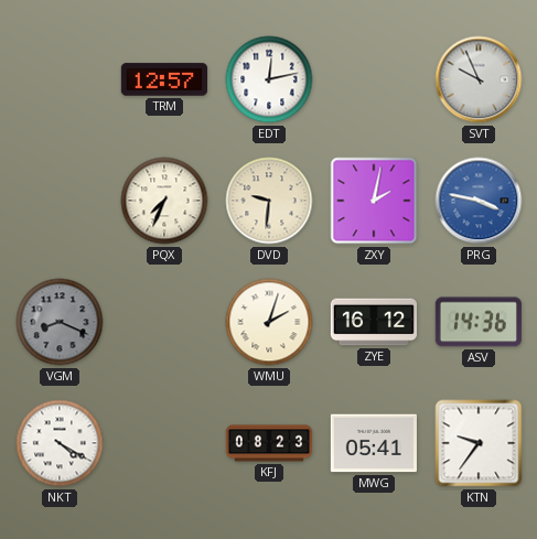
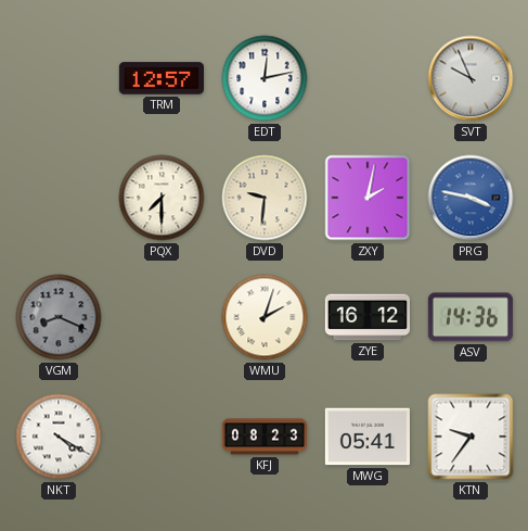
PQX: 7:34 -> 7:30 (162, 198)
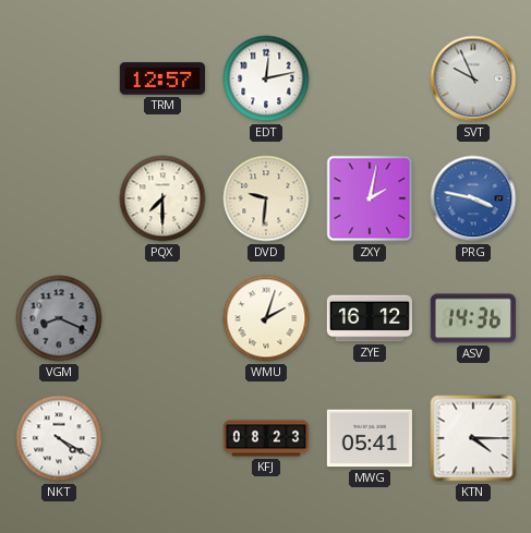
KTN: 9:36 -> 4:15 (473, 438)
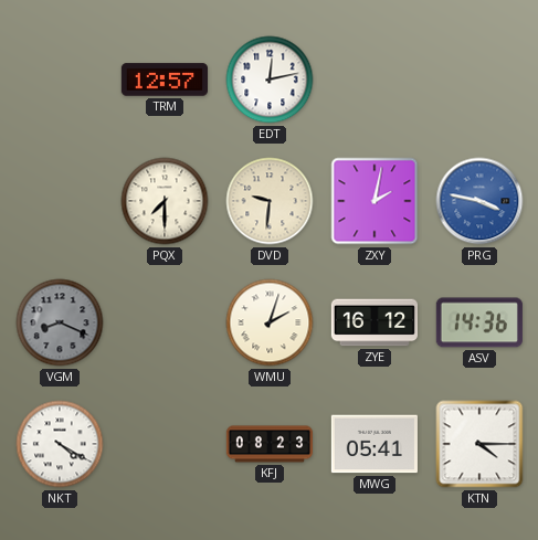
SVT: 9:56 -> none (473, 78)
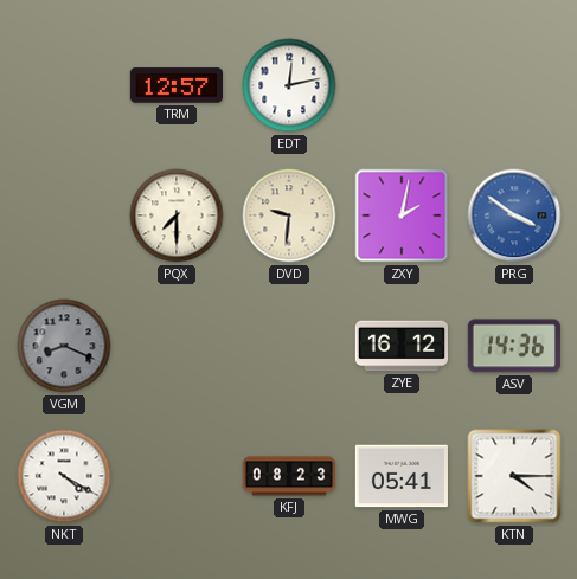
PRG: 3:47 -> 3:51 (514, 215)
WMU: 2:03 -> none (270, 322)
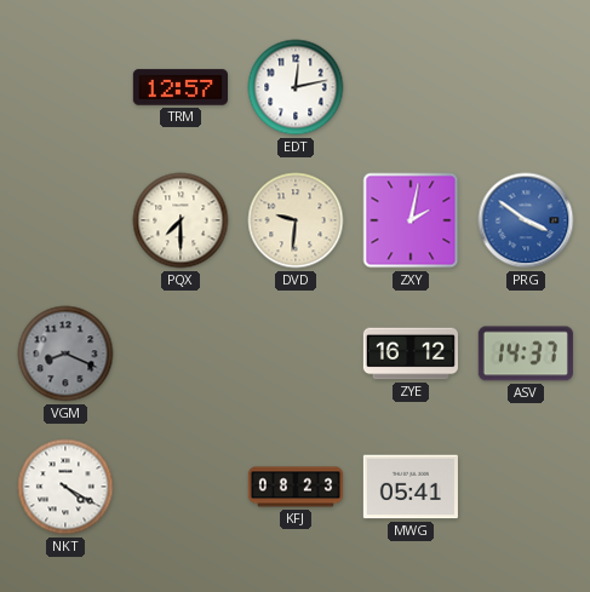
ASV: 14:36 -> 14:37 (526, 354)
KTN: 4:15 -> none (514, 476)
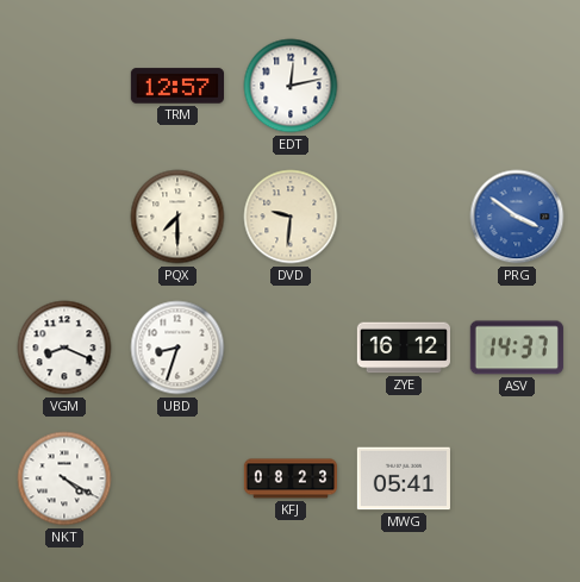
ZXY: 2:02 -> none (411, 220)
VGM dial: grey -> white (64, 348)
UBD: none -> 8:33 (177, 348)
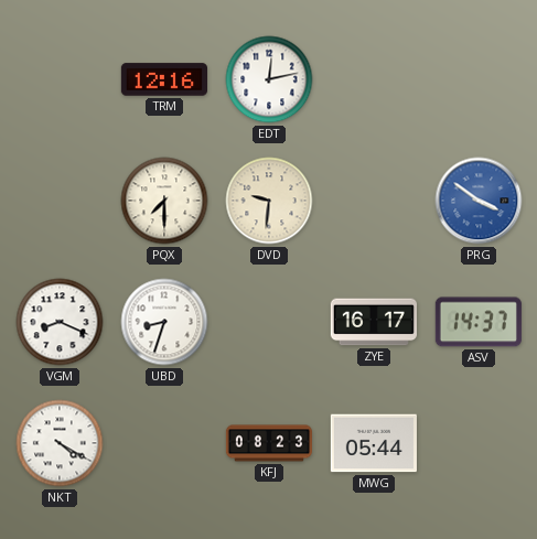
TRM: 12:57 -> 12:16 (163, 79)
ZYE: 16:12 -> 16:17 (373, 322)
MWG: 05:41 -> 05:44 (374, 443)
